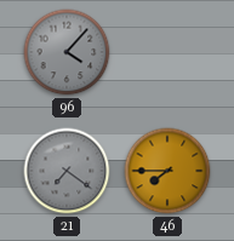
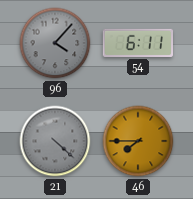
54: none -> 6:11 (137, 43)
21: 7:21 -> 4:22 (55, 141)
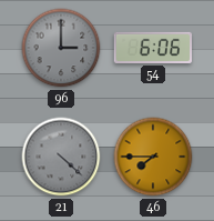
96: 4:07 -> 3:00 (61, 48)
54: 6:11 -> 6:06 (152, 48)
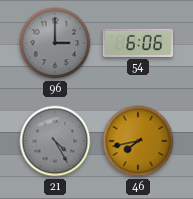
21: 4:22 -> 4:25 (55, 141)
46: 7:45 -> 7:43 (138, 141)
